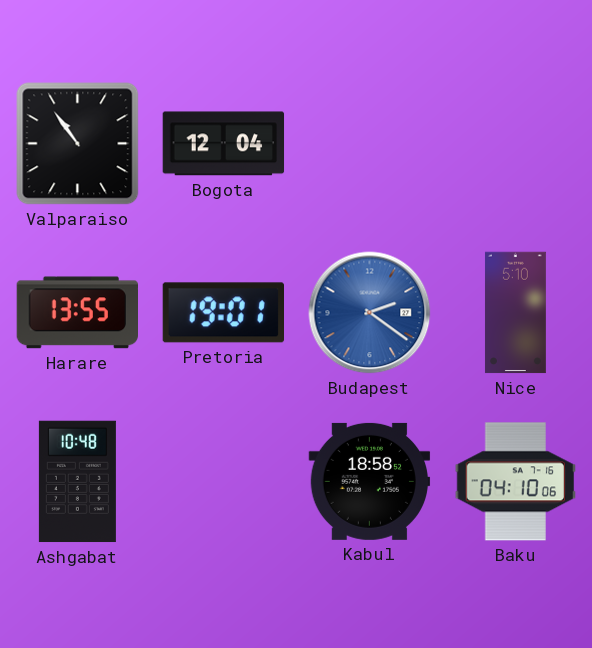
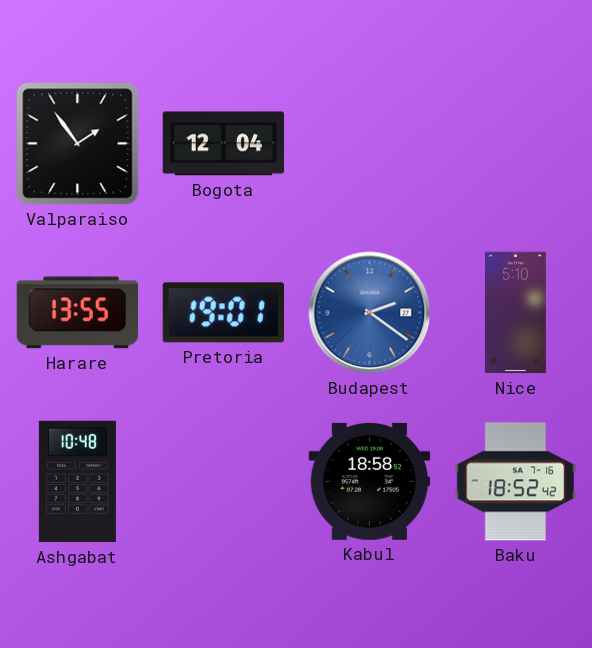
Valparaiso: 10:54 -> 1:54 (78, 144)
Baku: 04:10 -> 18:52 (515, 482)
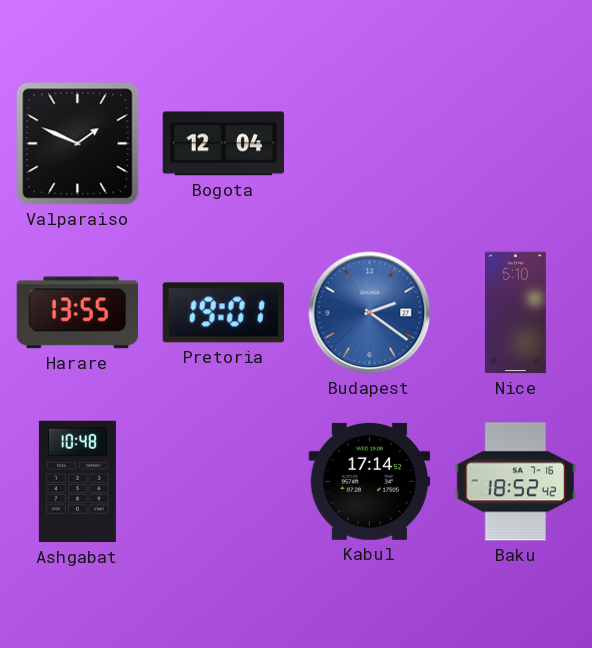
Valparaiso: 1:54 -> 1:49 (78, 144)
Kabul: 18:58 -> 17:14 (370, 481)
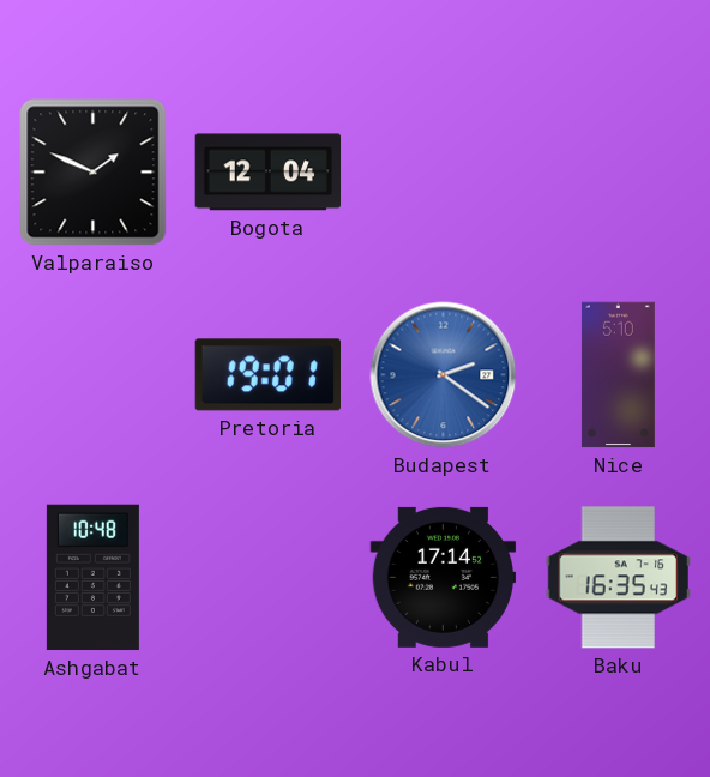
Harare: 13:55 -> none (77, 313)
Baku: 18:52 -> 16:35 (618, 578)
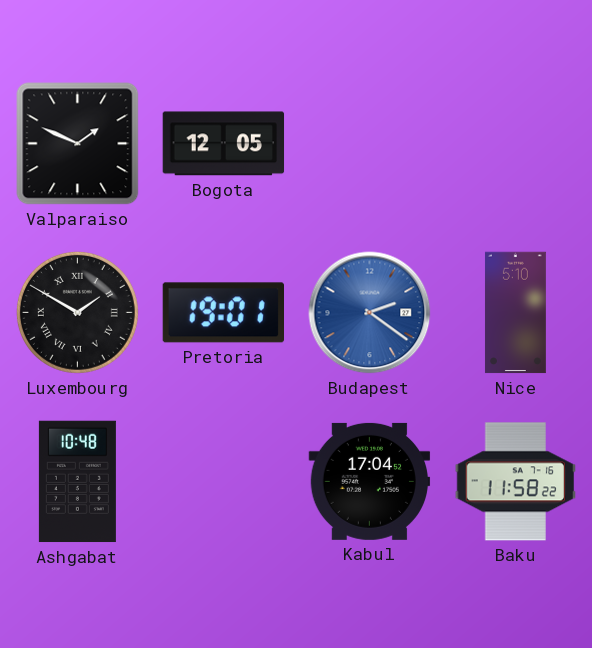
Bogota: 12:04 -> 12:05 (224, 144)
Luxembourg: none -> 1:50 (77, 312)
Kabul: 17:14 -> 17:04 (370, 481)
Baku: 16:35 -> 11:58 (515, 482)
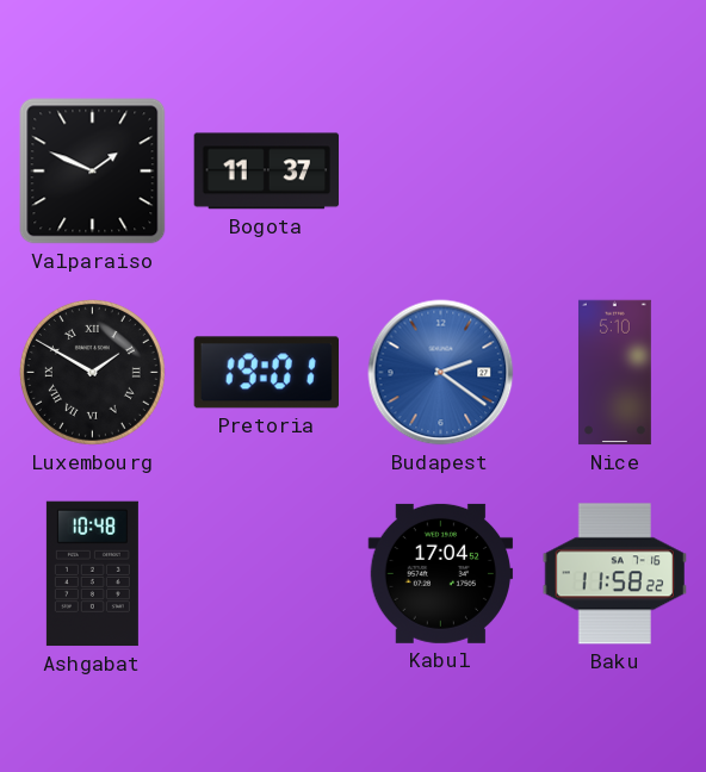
Bogota: 12:05 -> 11:37 (267, 172)
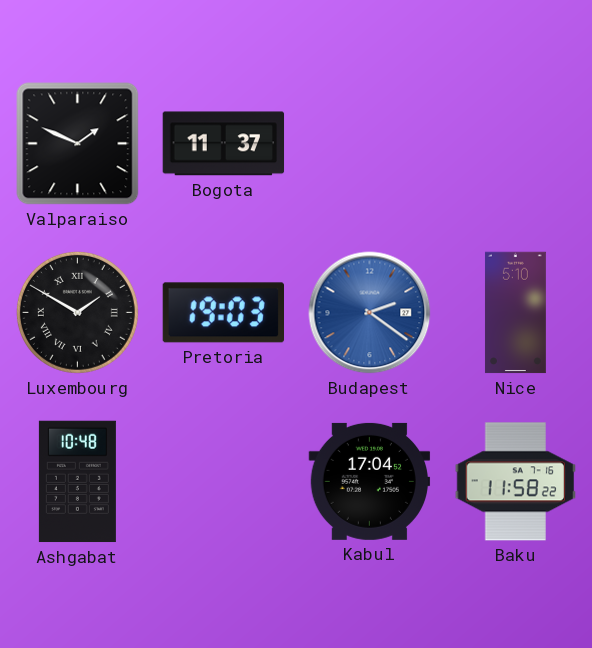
Pretoria: 19:01 -> 19:03 (223, 313)
